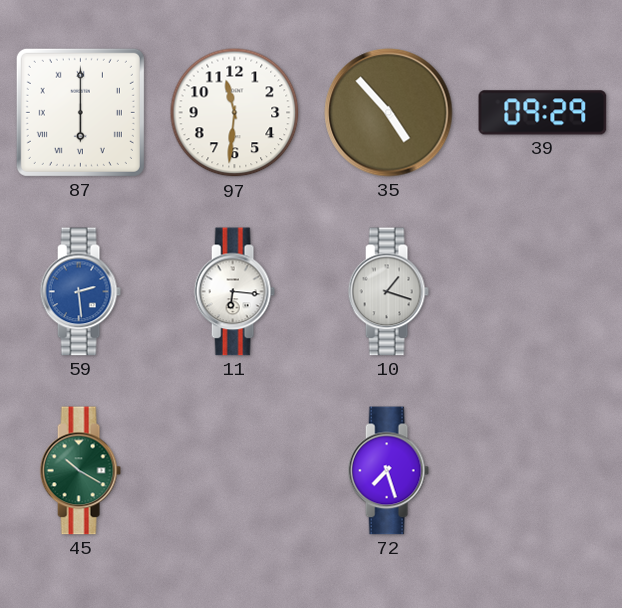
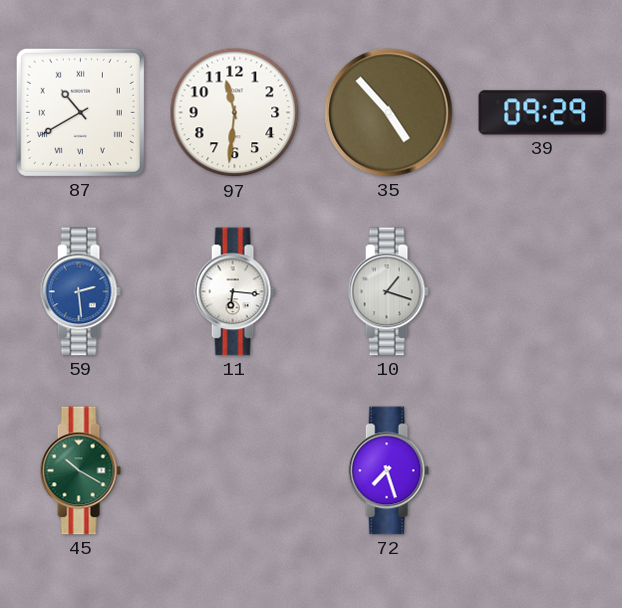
87: 6:00 -> 10:40 (80, 112)
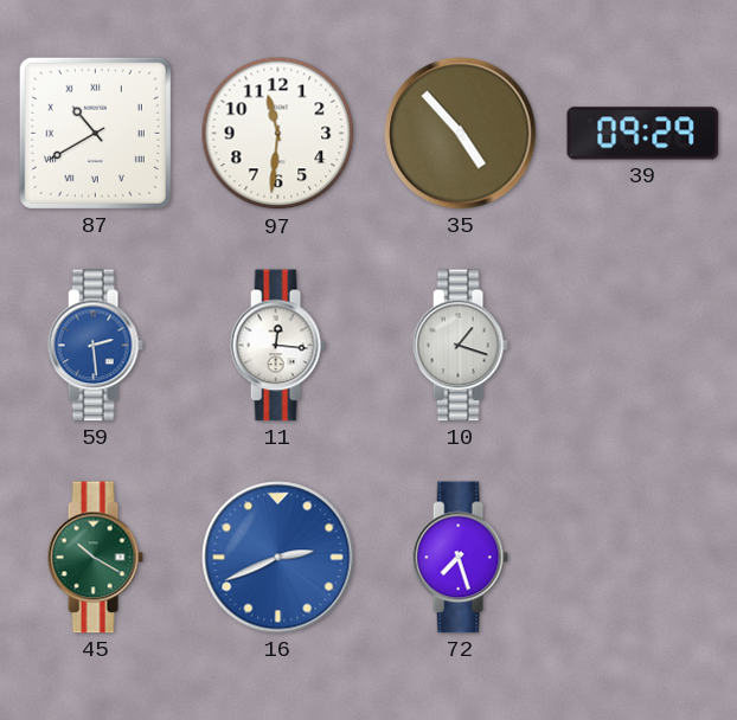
11: 6:16 -> 12:16 (277, 346)
16: none -> 2:41 (278, 558)
